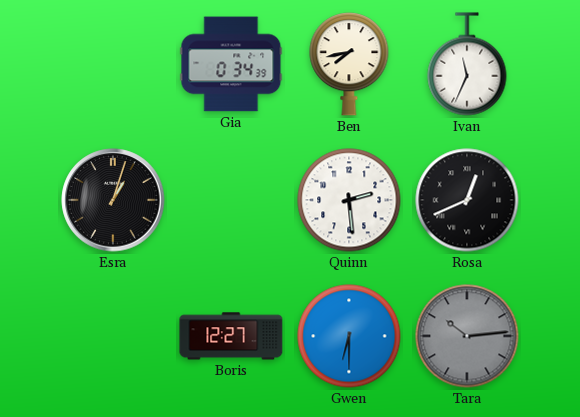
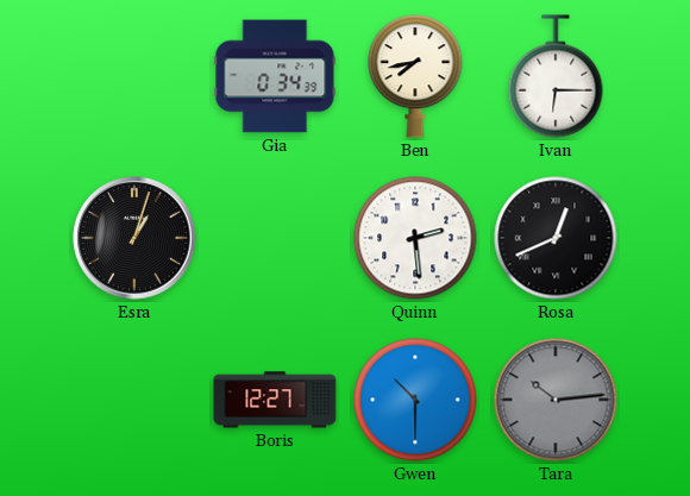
Ivan: 11:34 -> 6:15 (556, 76)
Gwen: 6:30 -> 10:30 (415, 400)
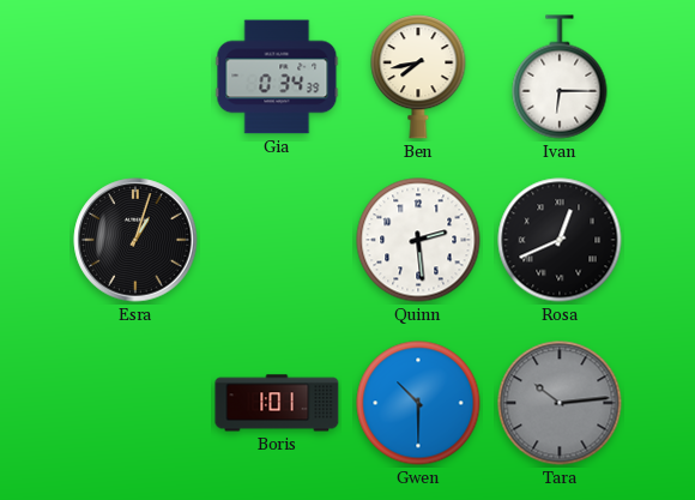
Boris: 12:27 -> 1:01 (277, 403)
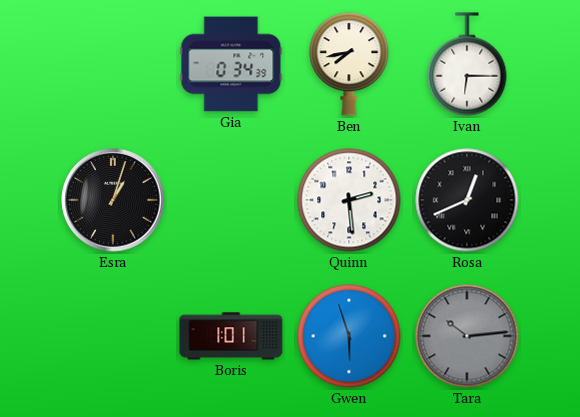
Gwen: 10:30 -> 5:57 (349, 336)
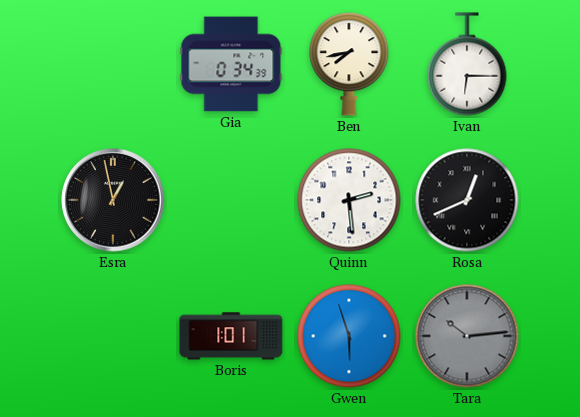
Esra: 1:03 -> 12:58 (113, 200)
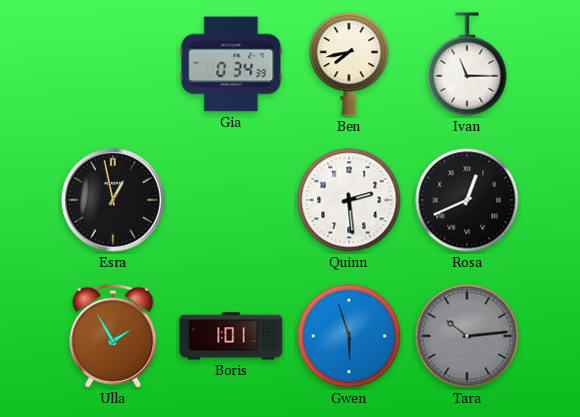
Ivan: 6:15 -> 11:15 (467, 64)
Ulla: none -> 1:55 (113, 336)
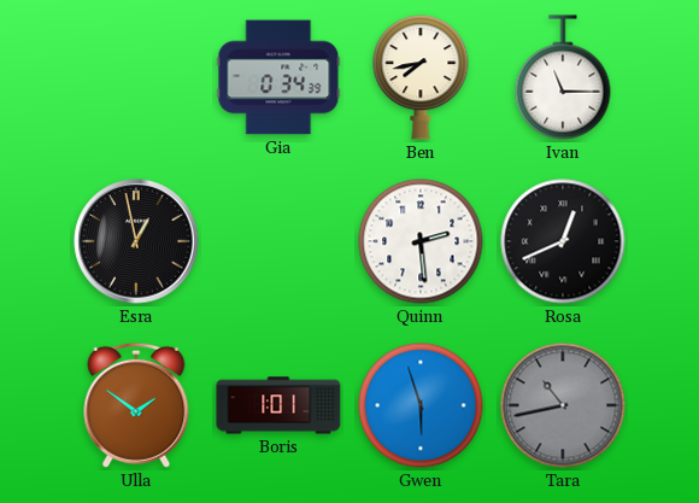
Ulla: 1:55 -> 1:51 (136, 405)
Tara: 10:14 -> 10:43 (563, 405)
